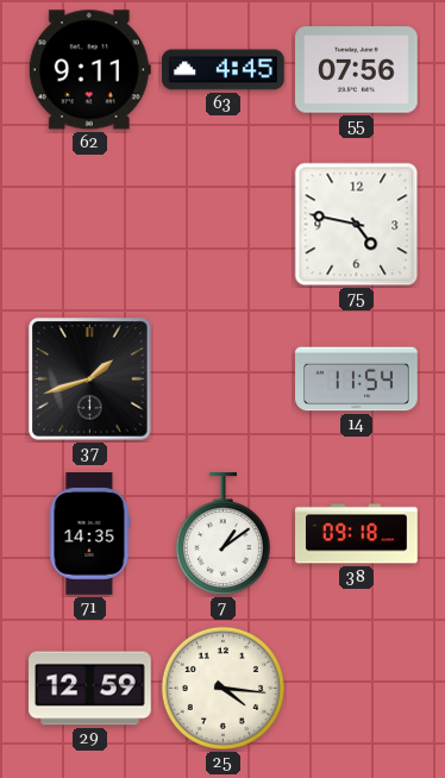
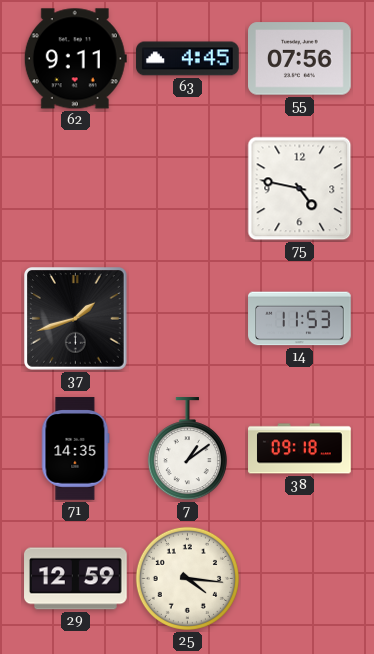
14: 11:54 -> 11:53 (300, 319)
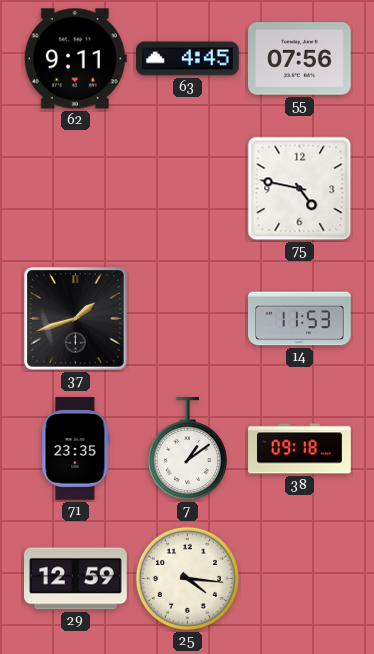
71: 14:35 -> 23:35 (75, 449)
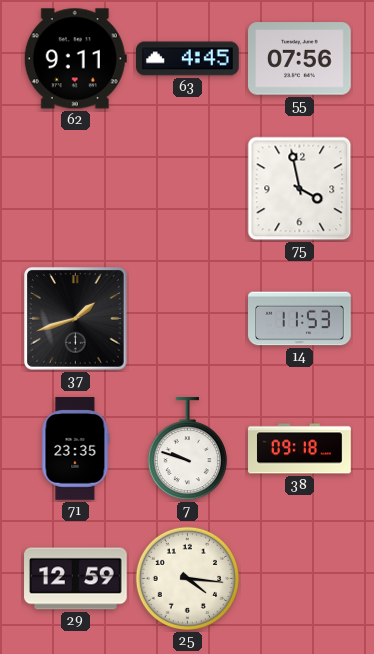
75: 4:47 -> 3:58 (300, 189)
7: 1:09 -> 9:48 (187, 449)
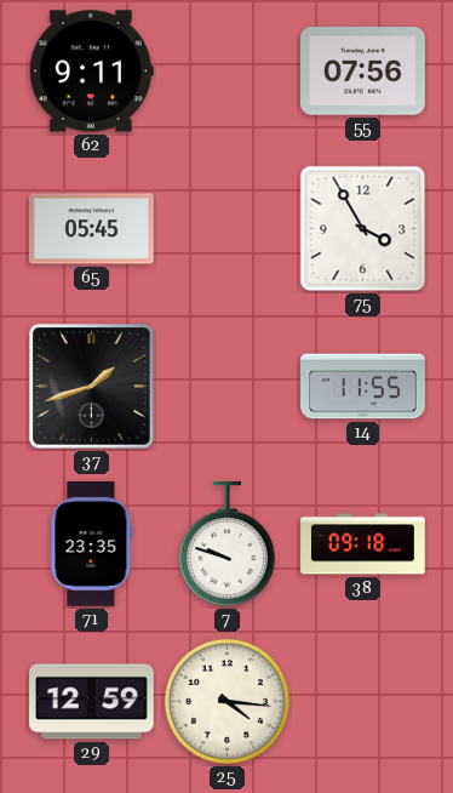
63: 4:45 -> none (188, 59)
65: none -> 05:45 (92, 229)
75: 3:58 -> 3:55 (363, 229)
14: 11:53 -> 11:55 (363, 387)
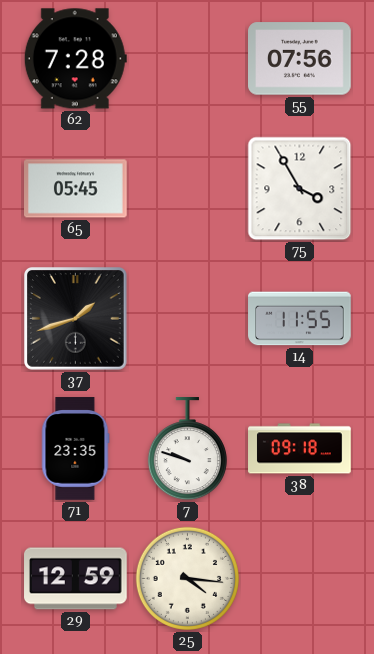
62: 9:11 -> 7:28 (75, 59)
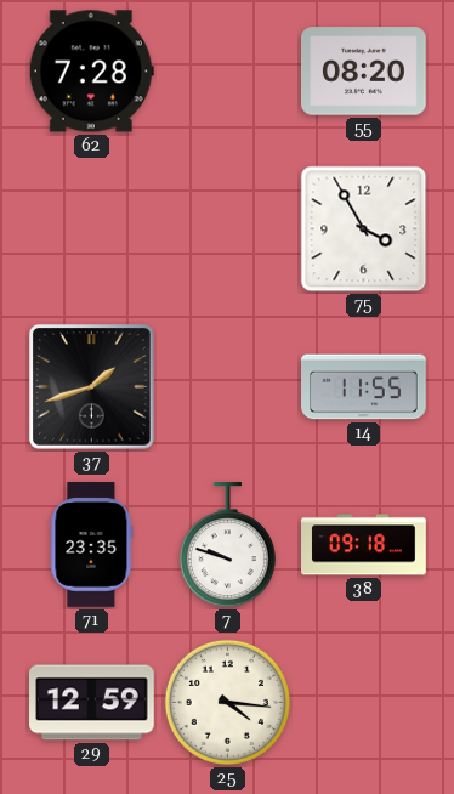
55: 07:56 -> 08:20 (364, 72)
65: 05:45 -> none (76, 189)
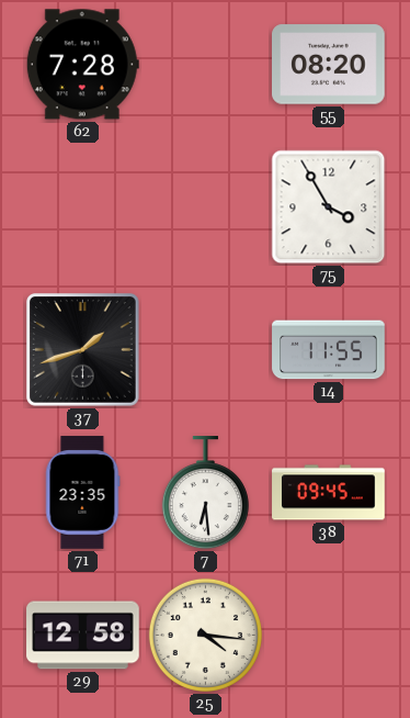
7: 9:48 -> 6:29 (205, 493)
38: 09:18 -> 09:45 (329, 493)
29: 12:59 -> 12:58 (83, 636)
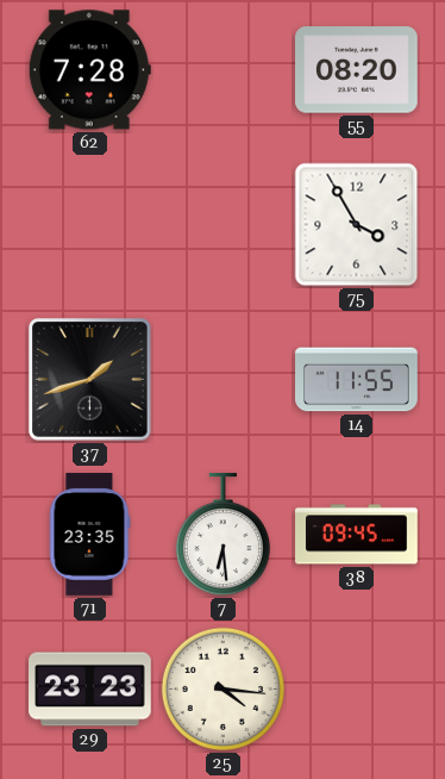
29: 12:58 -> 23:23 (90, 690)
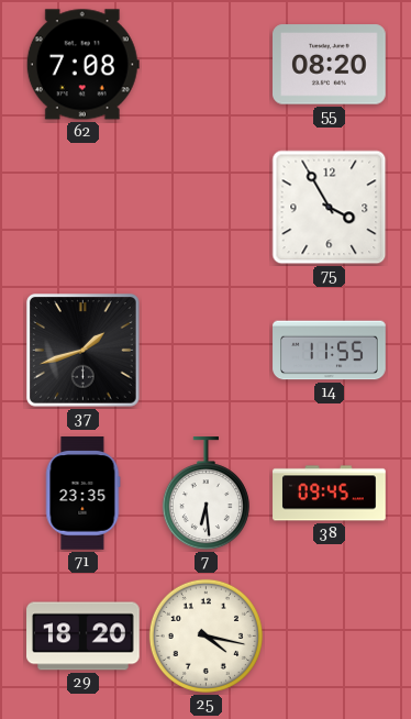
62: 7:28 -> 7:08 (82, 65)
29: 23:23 -> 18:20 (84, 637)
25: 4:16 -> 4:17 (205, 635)
